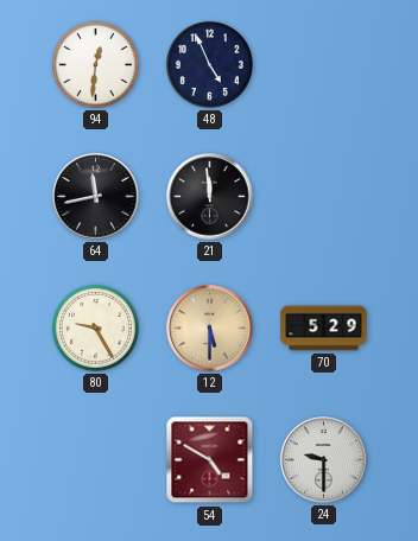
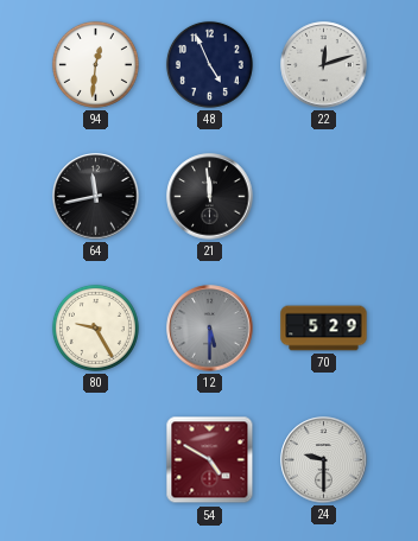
22: none -> 12:12 (324, 65)
12 dial: champagne -> grey (210, 329)
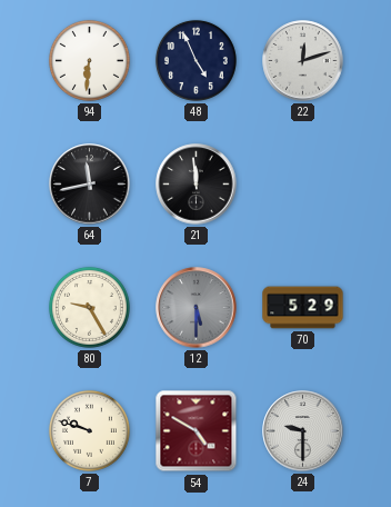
94: 12:31 -> 6:31 (89, 60)
7: none -> 9:48 (89, 430)
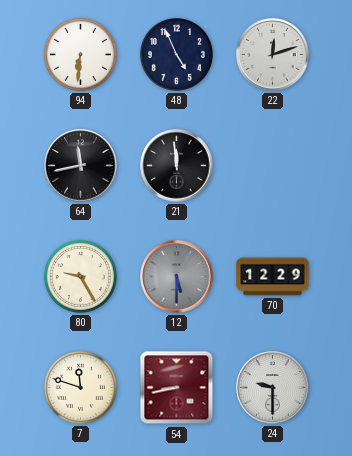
70: 5:29 -> 12:29 (273, 277)
7: 9:48 -> 11:48 (80, 387)
54: 4:50 -> 8:43 (177, 388)
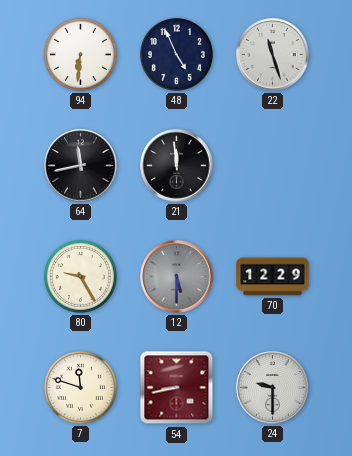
22: 12:12 -> 11:27 (273, 55)
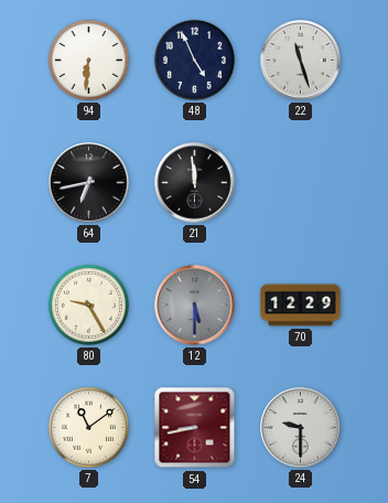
64: 11:43 -> 6:43 (89, 183)
7: 11:48 -> 11:09 (88, 427)
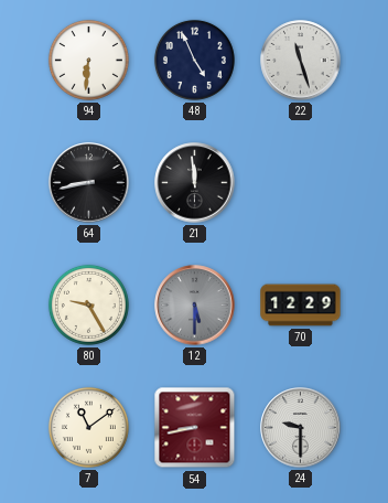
64: 6:43 -> 8:43 (89, 183)
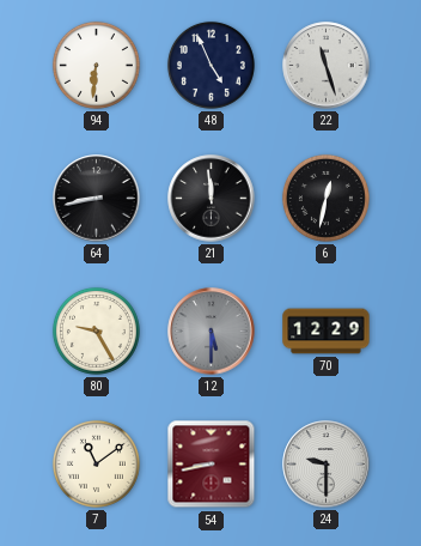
6: none -> 12:32 (325, 198)
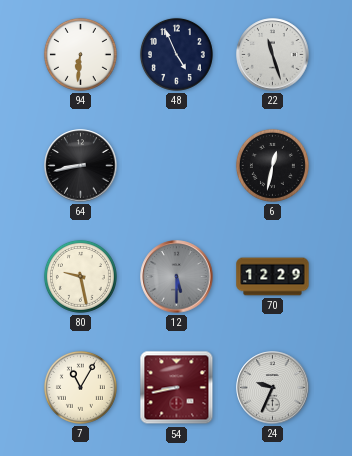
21: 11:59 -> none (212, 199)
80: 9:25 -> 9:28 (80, 276)
7: 11:09 -> 11:05 (80, 387)
24: 9:30 -> 9:34 (273, 388)
